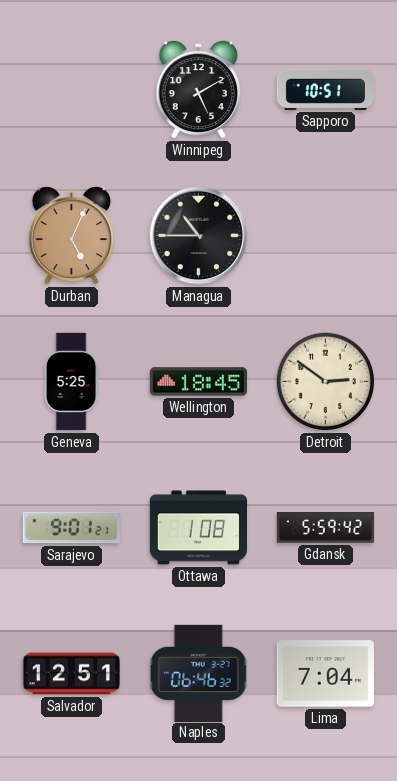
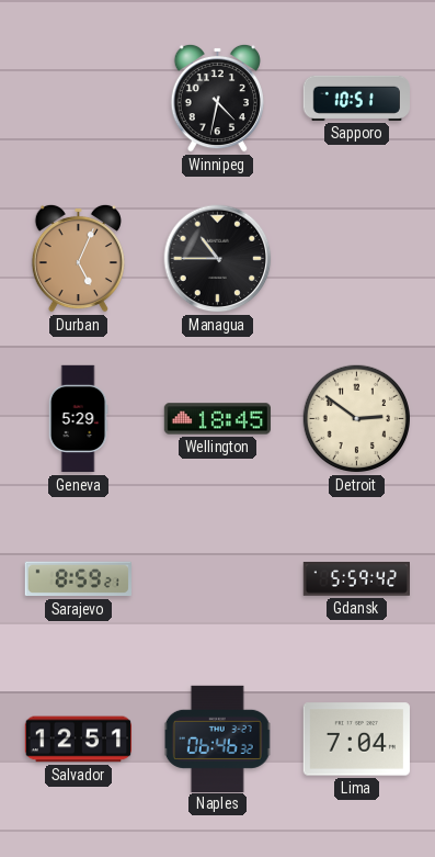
Winnipeg: 5:10 -> 4:32 (217, 98)
Geneva: 5:25 -> 5:29 (78, 419)
Sarajevo: 9:01 -> 8:59 (78, 579)
Ottawa: 1:08 -> none (198, 528)
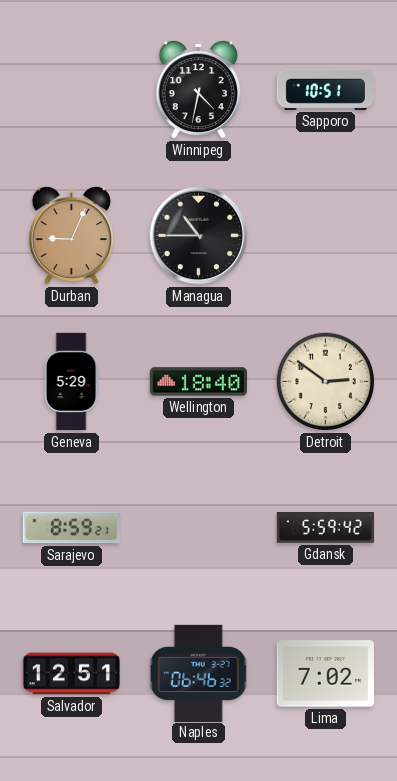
Durban: 5:04 -> 9:04 (71, 235)
Wellington: 18:45 -> 18:40 (198, 382)
Lima: 7:04 -> 7:02 (325, 674)
